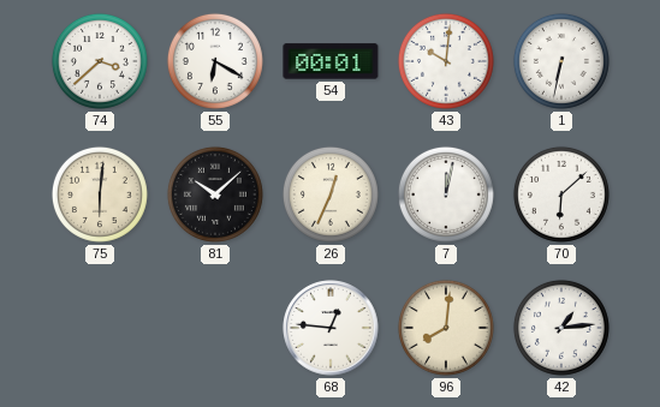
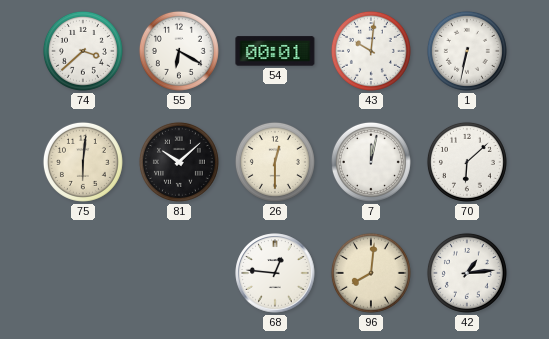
26: 12:34 -> 12:30 (275, 162)
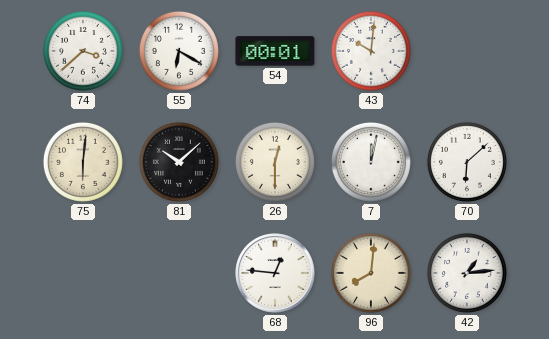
1: 6:32 -> none (467, 51)
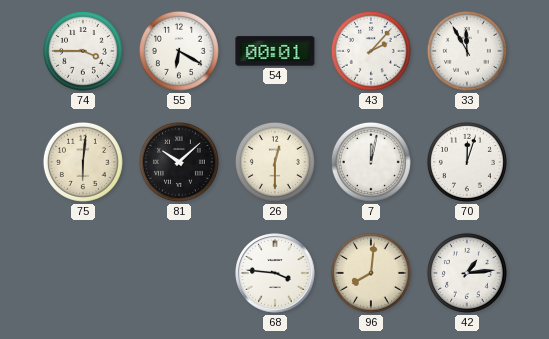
74: 3:38 -> 3:45 (83, 51)
43: 10:01 -> 2:07 (371, 51)
33: none -> 11:55 (467, 51)
70: 6:08 -> 12:03 (467, 162)
68: 12:46 -> 3:46 (275, 273)
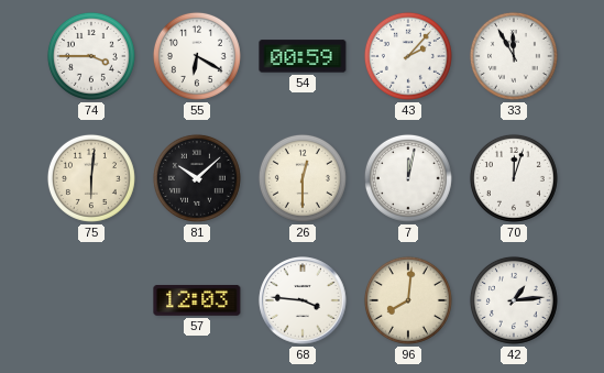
54: 00:01 -> 00:59 (303, 56)
57: none -> 12:03 (197, 300)
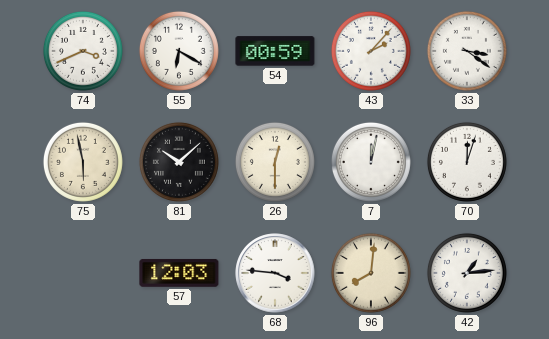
74: 3:45 -> 3:41 (83, 51)
33: 11:55 -> 3:21 (467, 51)
75: 6:01 -> 5:58 (83, 162)
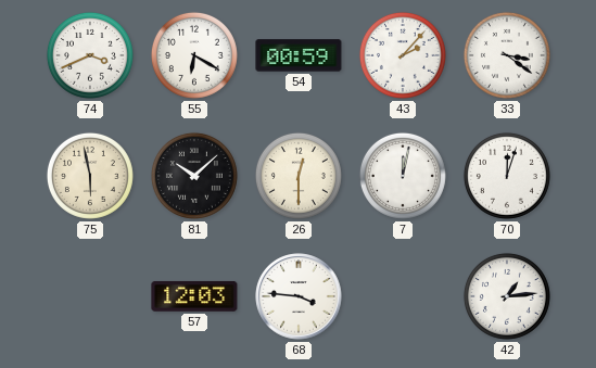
96: 8:01 -> none (371, 273)
